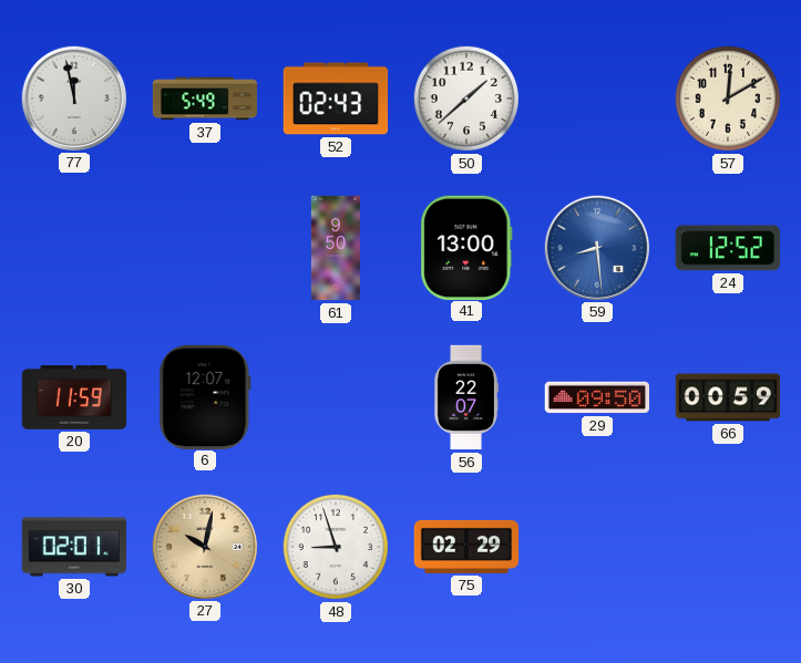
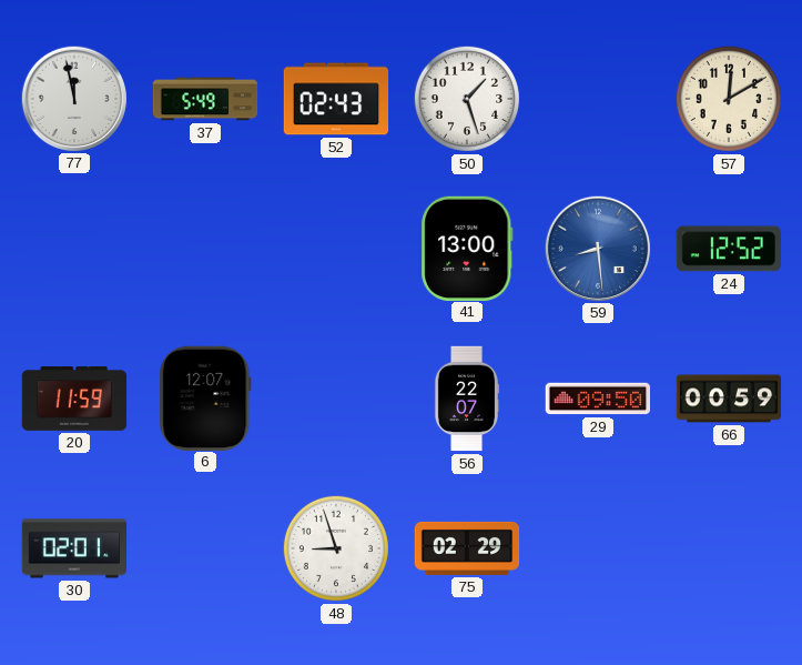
50: 1:38 -> 1:27 (467, 99)
61: 9:50 -> none (336, 248)
27: 10:02 -> none (204, 546)
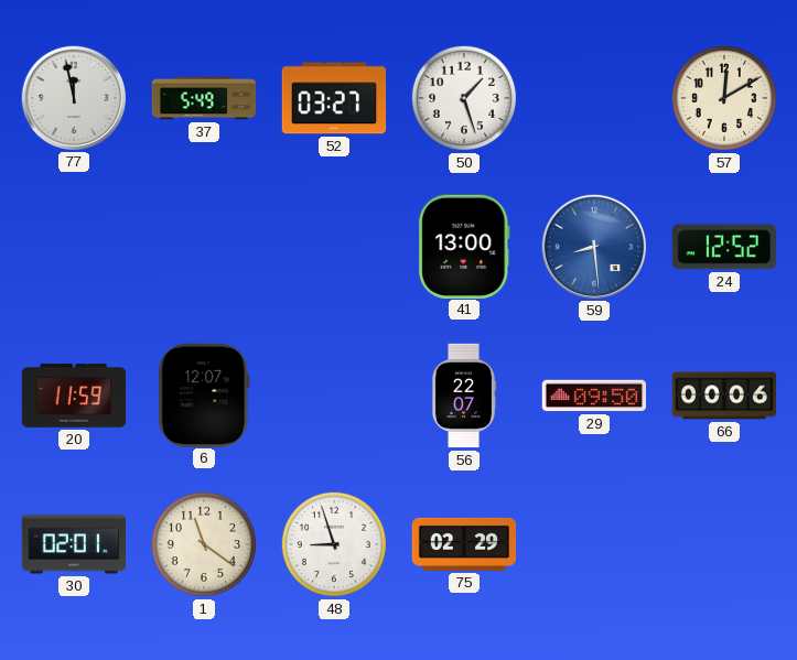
52: 02:43 -> 03:27 (334, 98)
66: 00:59 -> 00:06 (724, 396)
1: none -> 11:21 (204, 544)
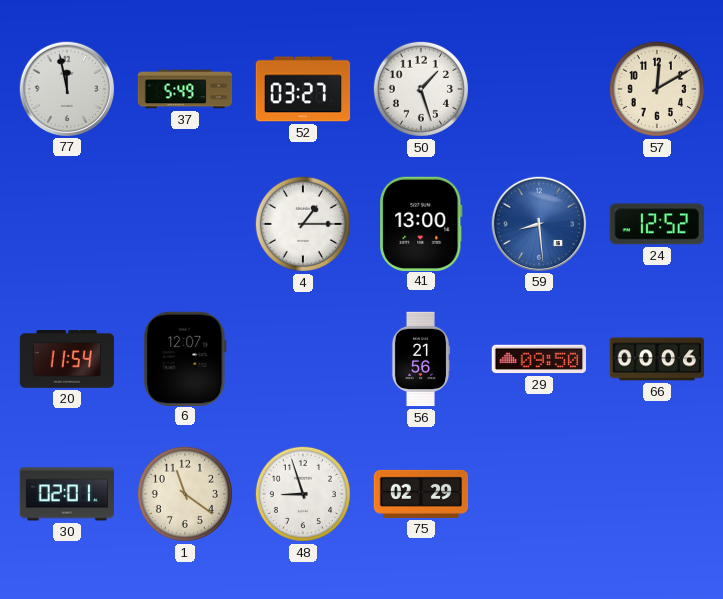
4: none -> 1:15 (303, 224)
20: 11:59 -> 11:54 (67, 359)
56: 22:07 -> 21:56 (421, 359)
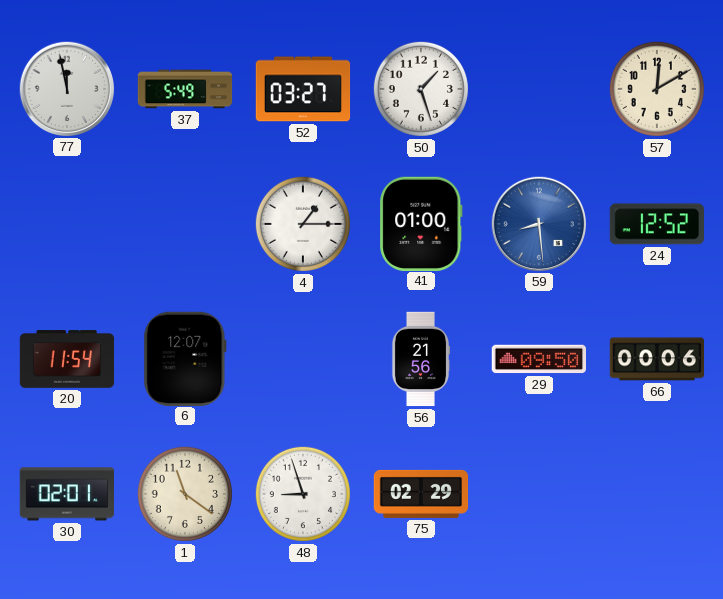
41: 13:00 -> 01:00 (421, 223)
